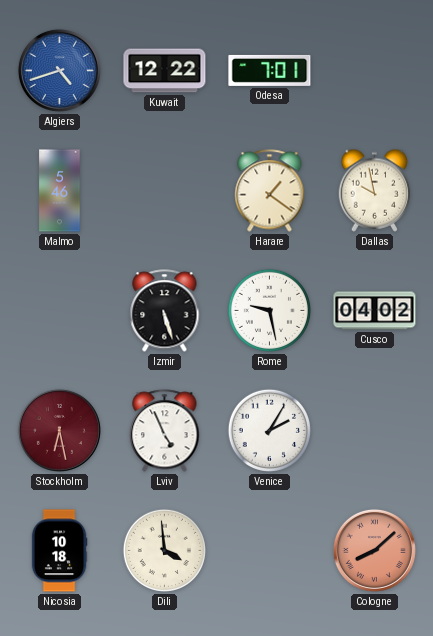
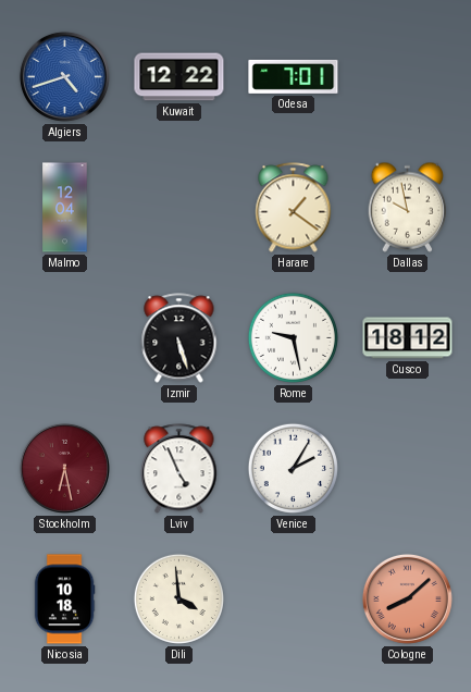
Malmo: 5:46 -> 12:04 (65, 208)
Cusco: 04:02 -> 18:12 (408, 338)
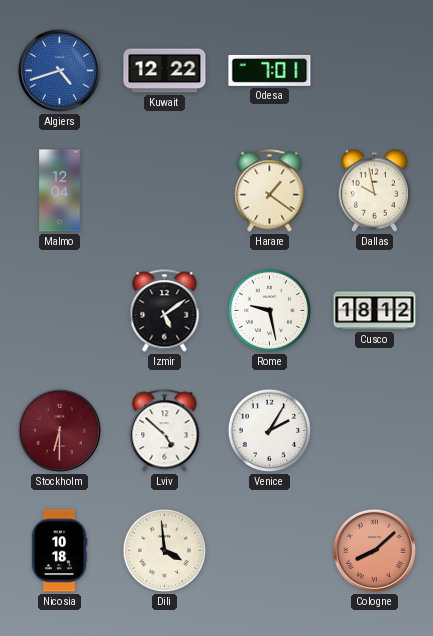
Izmir: 5:27 -> 5:09 (165, 311)
Stockholm: 6:28 -> 6:30 (59, 430)
Lviv: 4:56 -> 4:52 (165, 431)
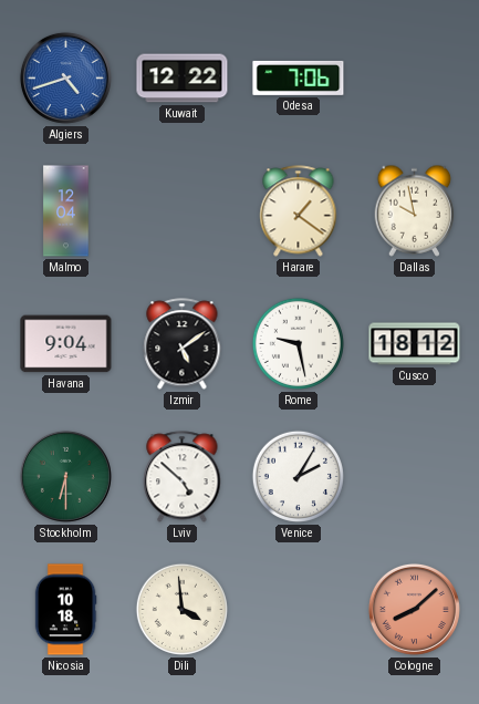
Odesa: 7:01 -> 7:06 (299, 77)
Havana: none -> 9:04 (66, 344)
Stockholm dial: burgundy -> green (65, 476)
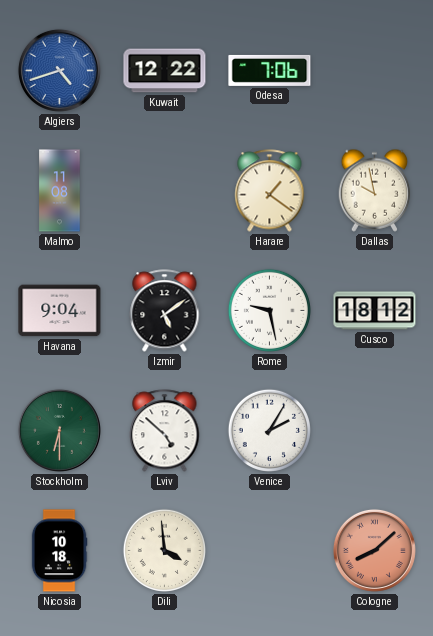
Malmo: 12:04 -> 11:08 (60, 191)
